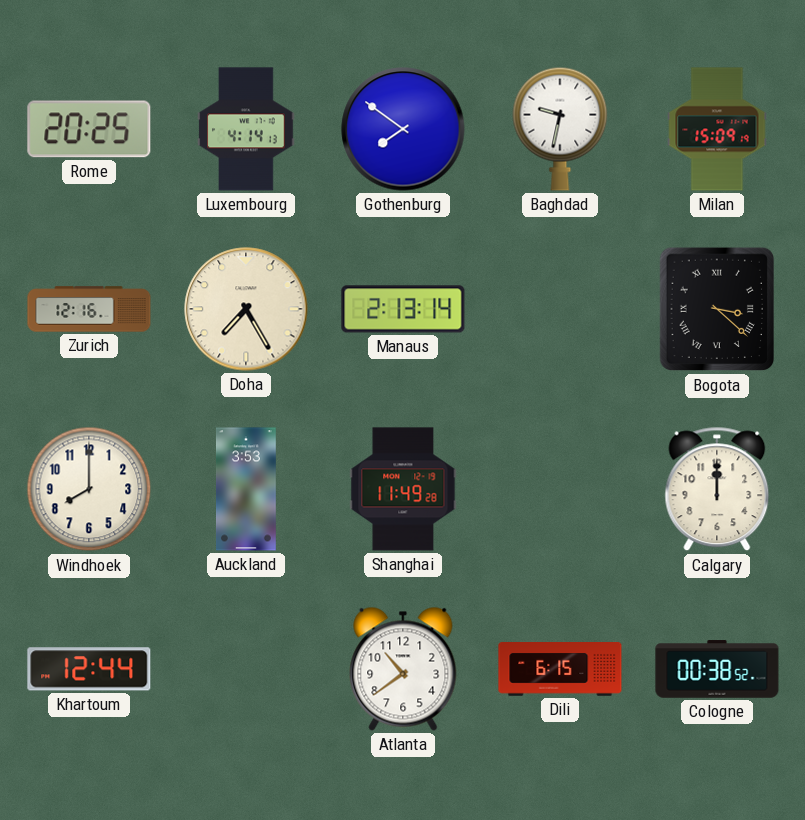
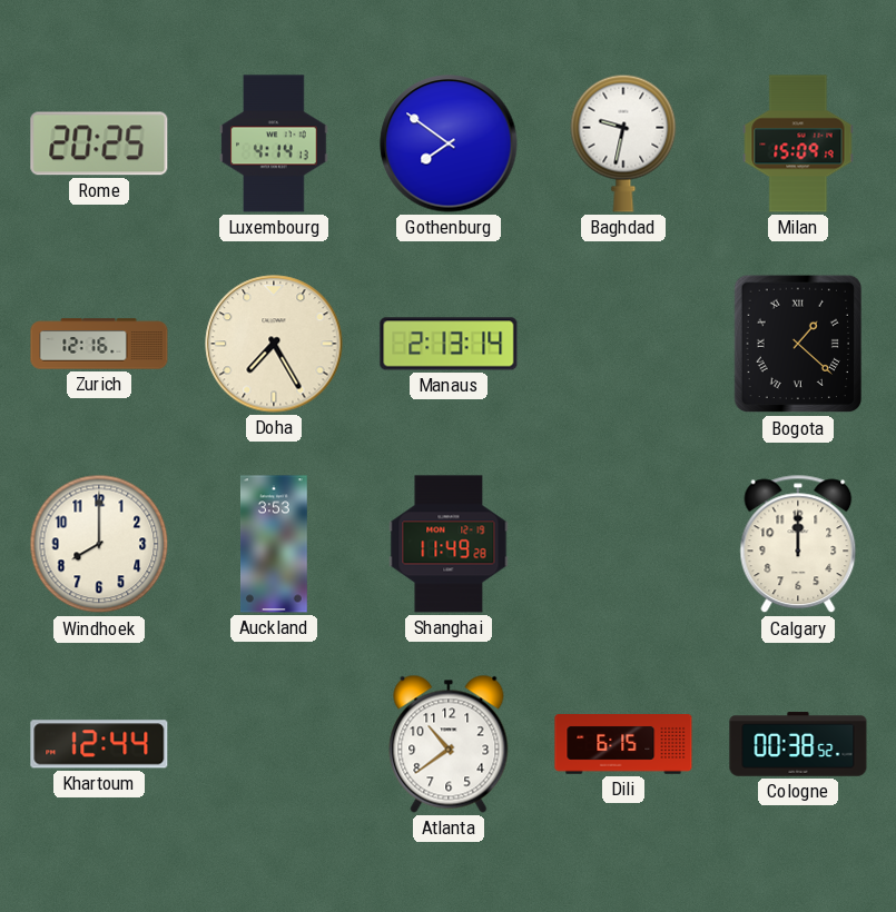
Bogota: 3:22 -> 1:22 (797, 344)
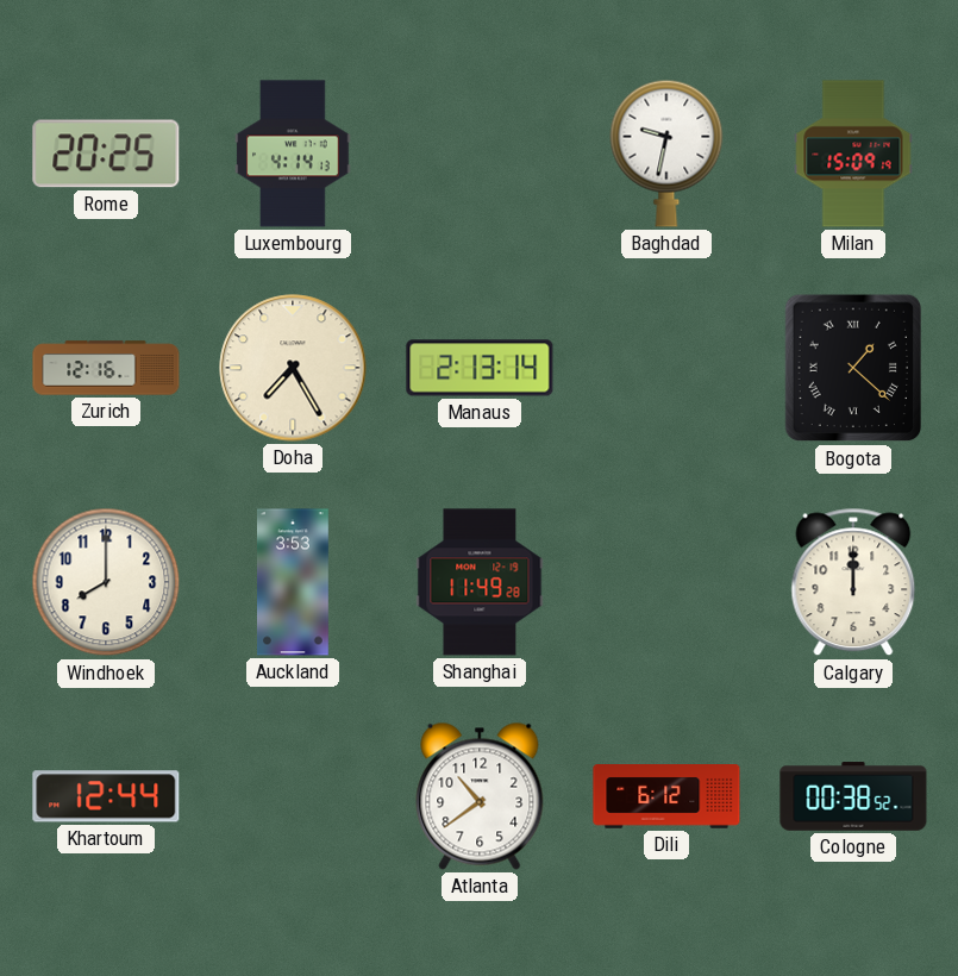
Gothenburg: 7:51 -> none (449, 143)
Dili: 6:15 -> 6:12 (666, 796)
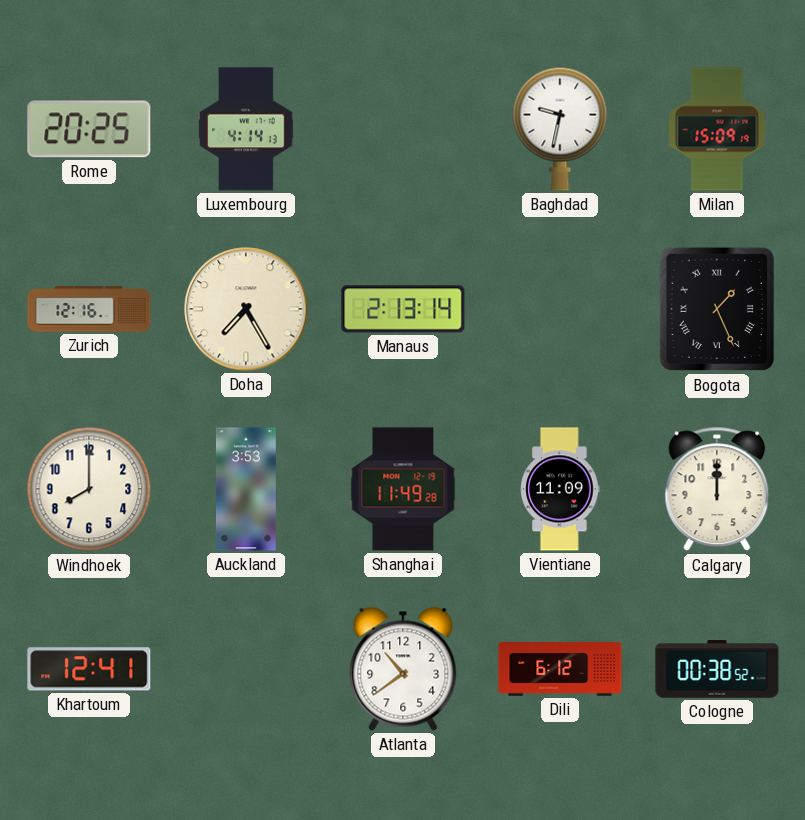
Bogota: 1:22 -> 1:26 (716, 309)
Vientiane: none -> 11:09 (560, 489)
Khartoum: 12:44 -> 12:41 (89, 669)
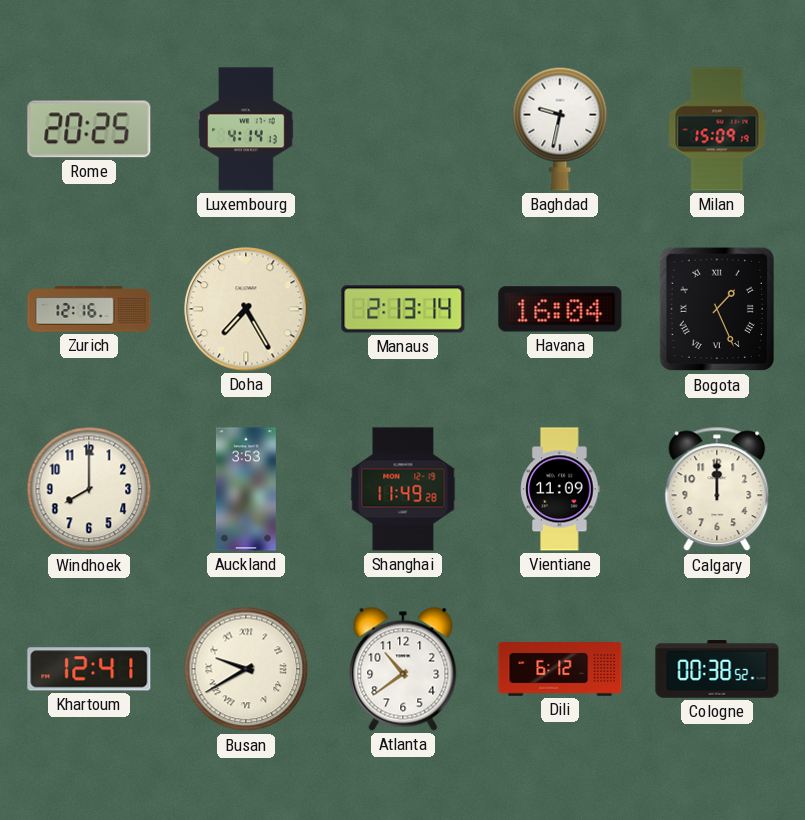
Havana: none -> 16:04 (560, 309)
Busan: none -> 9:40 (246, 669)
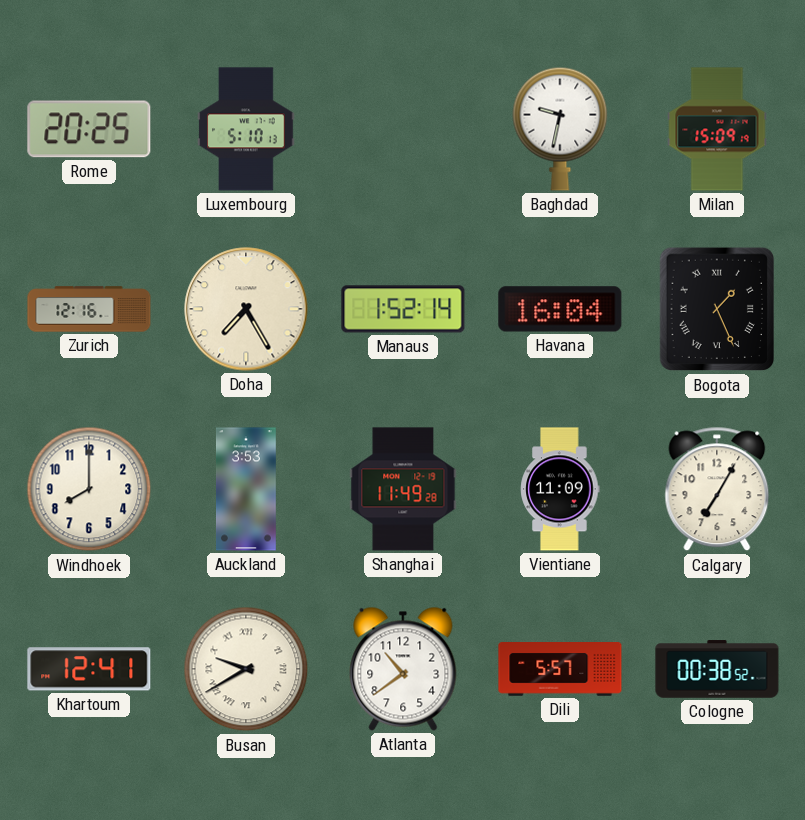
Luxembourg: 4:14 -> 5:10 (246, 129)
Manaus: 2:13 -> 1:52 (403, 309)
Calgary: 12:00 -> 7:05 (717, 489)
Dili: 6:12 -> 5:57 (560, 669)
